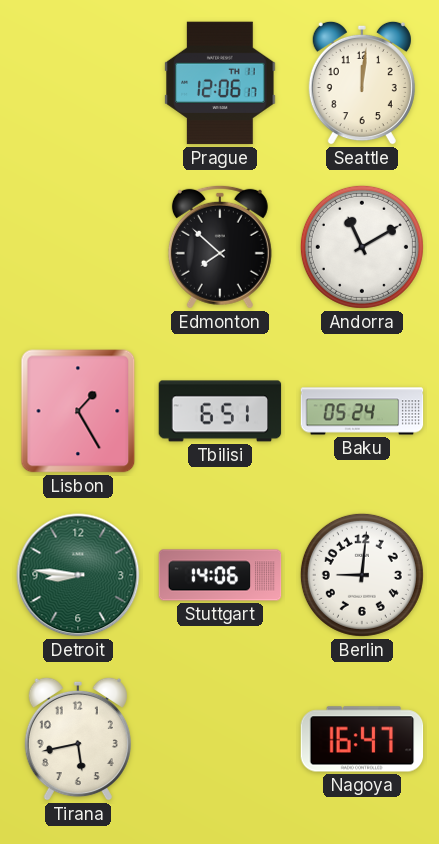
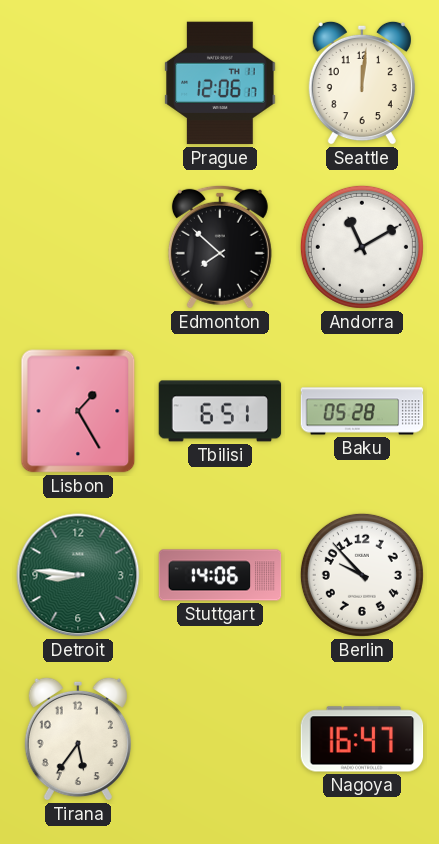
Baku: 05:24 -> 05:28 (362, 411)
Berlin: 9:01 -> 9:53 (362, 575)
Tirana: 5:43 -> 5:36 (78, 739)
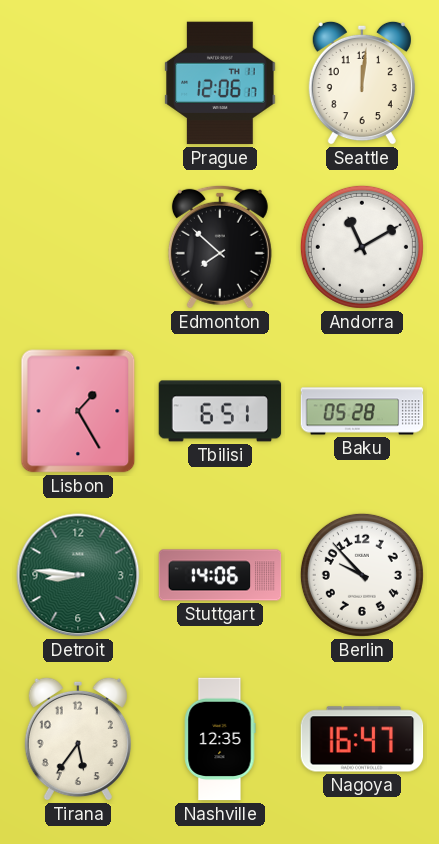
Nashville: none -> 12:35 (220, 739)
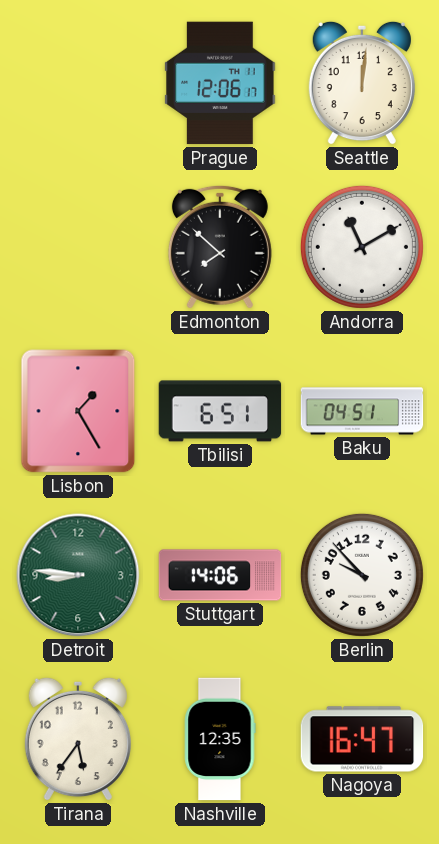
Baku: 05:28 -> 04:51 (362, 411)
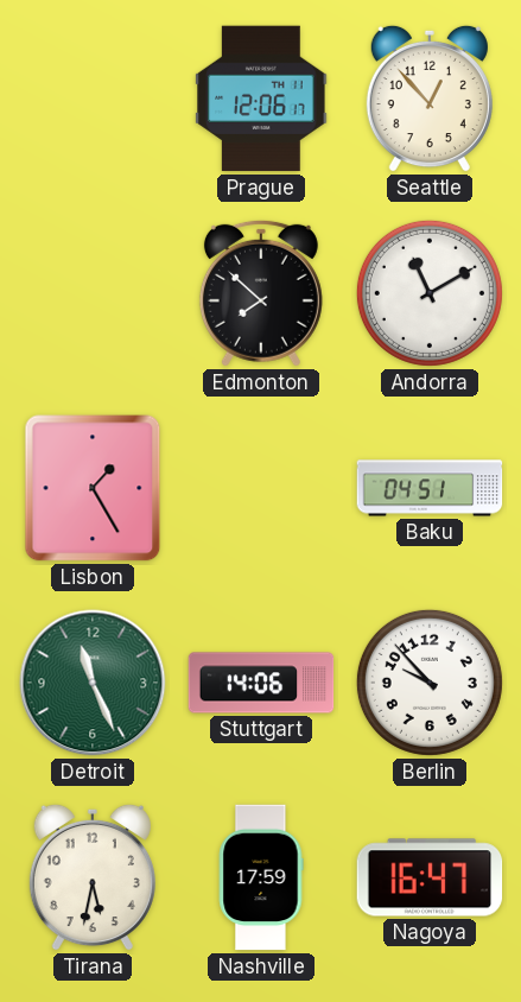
Seattle: 12:01 -> 12:53 (430, 99)
Tbilisi: 6:51 -> none (220, 411)
Detroit: 8:46 -> 11:26 (93, 683)
Tirana: 5:36 -> 5:32 (93, 877)
Nashville: 12:35 -> 17:59 (261, 877)
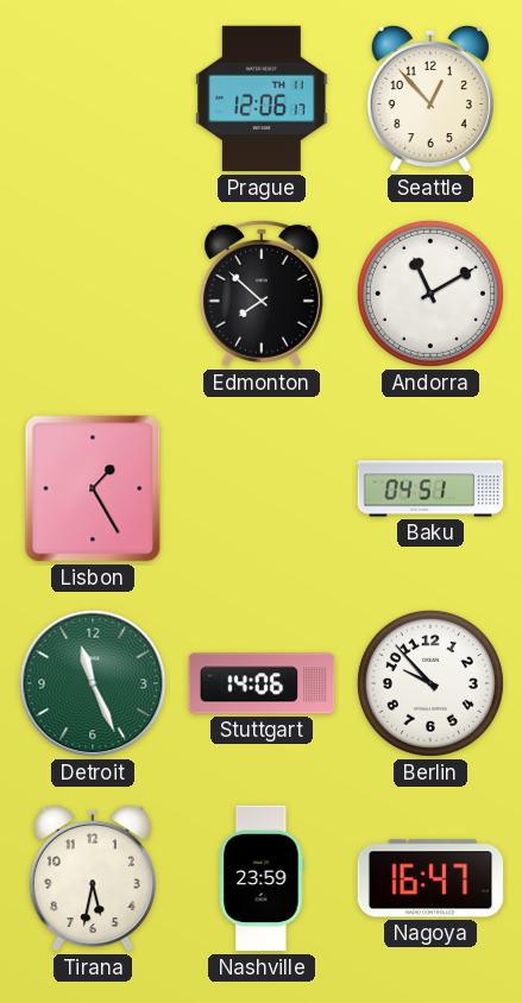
Nashville: 17:59 -> 23:59 (262, 878)
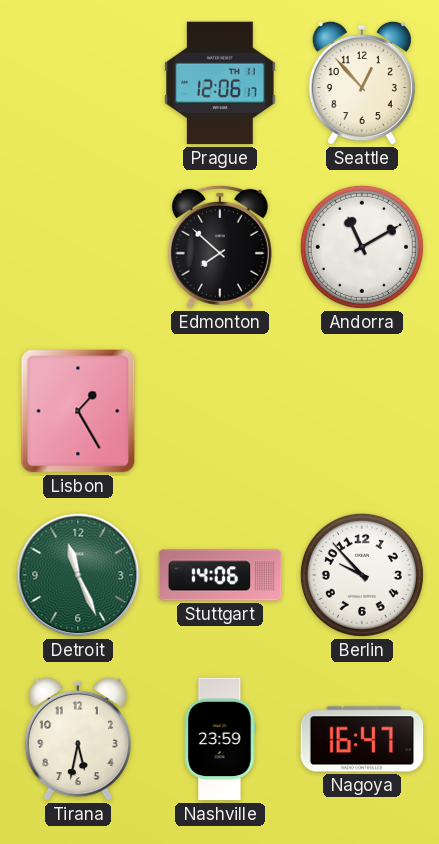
Baku: 04:51 -> none (430, 488)
